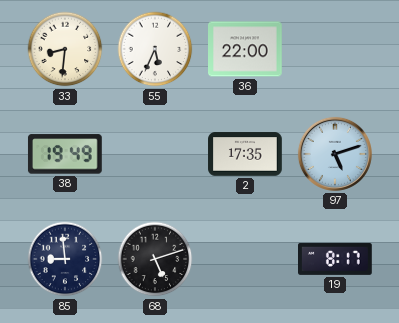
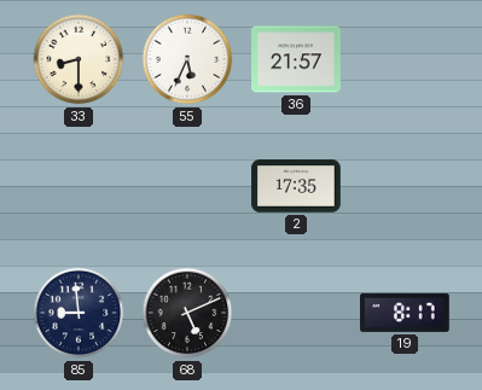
33: 8:31 -> 8:30 (79, 59)
36: 22:00 -> 21:57 (297, 59)
38: 19:49 -> none (65, 154)
97: 5:12 -> none (335, 154)
68: 5:12 -> 5:11 (187, 313)
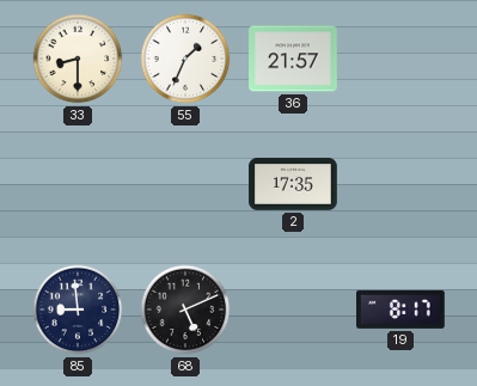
55: 5:34 -> 1:34 (185, 59)
